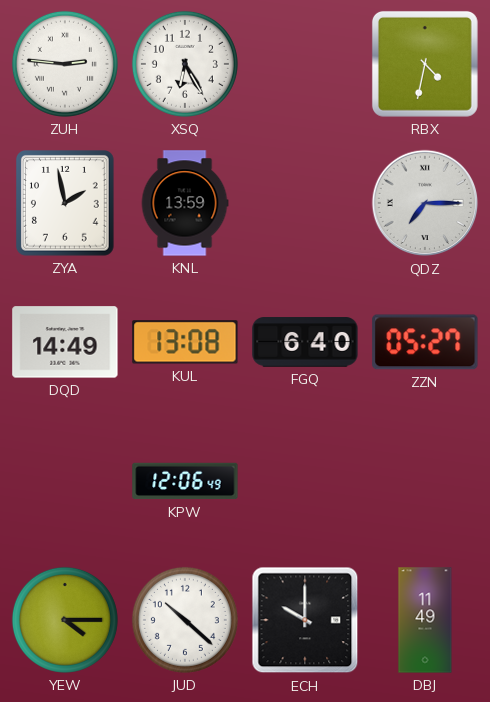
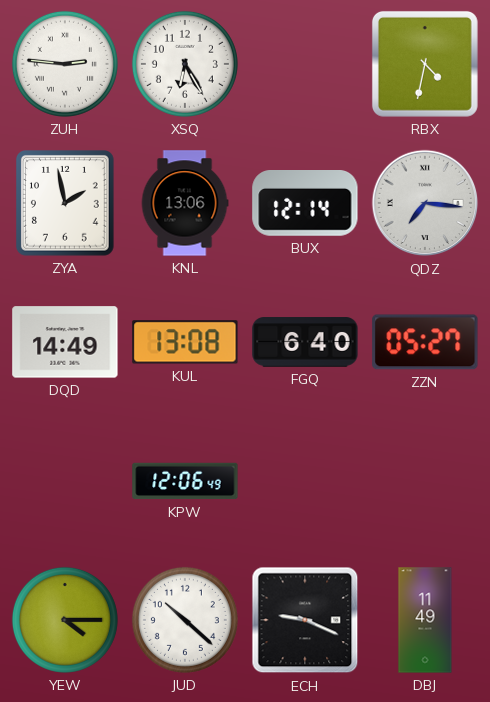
KNL: 13:59 -> 13:06 (185, 203)
BUX: none -> 12:14 (305, 204)
QDZ: 7:15 -> 7:16 (425, 203)
ECH: 10:00 -> 9:19 (305, 620)
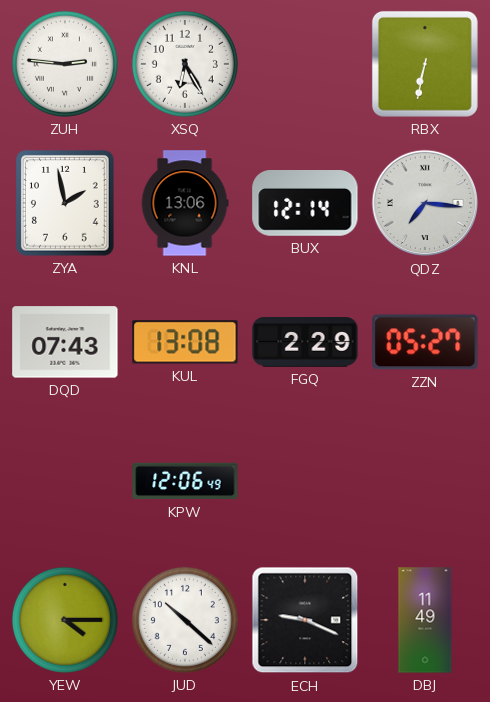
RBX: 4:32 -> 6:32 (425, 64)
DQD: 14:49 -> 07:43 (65, 342)
FGQ: 6:40 -> 2:29 (305, 342)
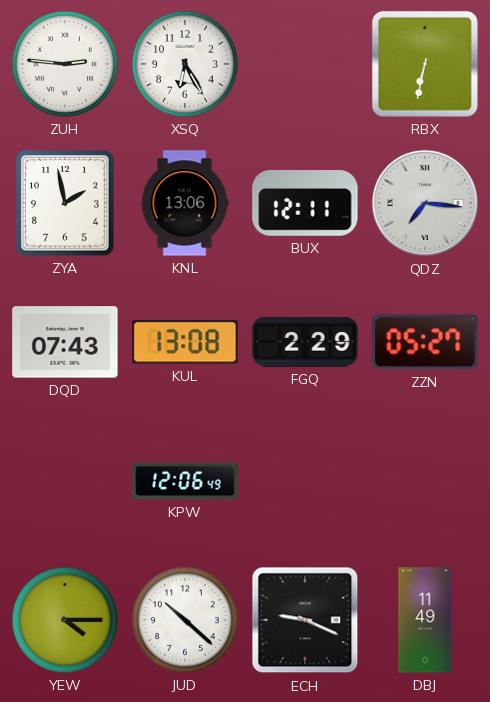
BUX: 12:14 -> 12:11 (305, 204)
